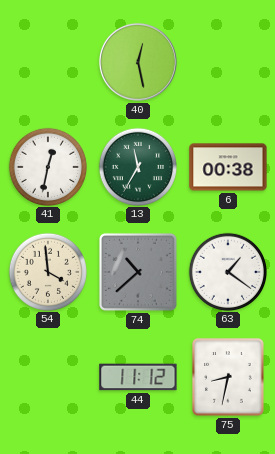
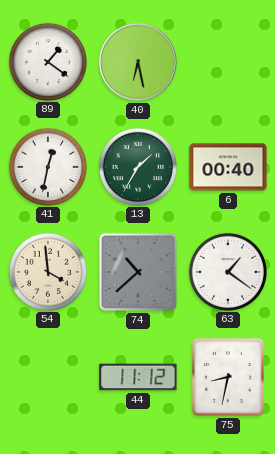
89: none -> 1:21 (47, 61)
40: 12:28 -> 6:28 (138, 62)
13: 11:35 -> 1:35 (137, 166)
6: 00:38 -> 00:40 (228, 167)
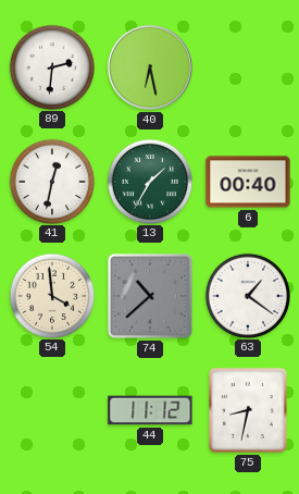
89: 1:21 -> 2:31 (51, 66)
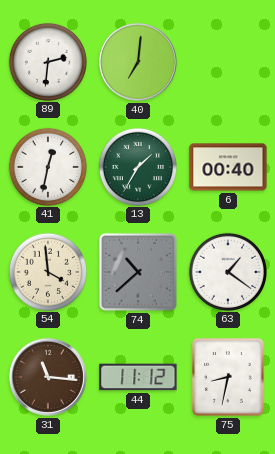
40: 6:28 -> 7:01 (138, 62)
31: none -> 11:16 (48, 377)
